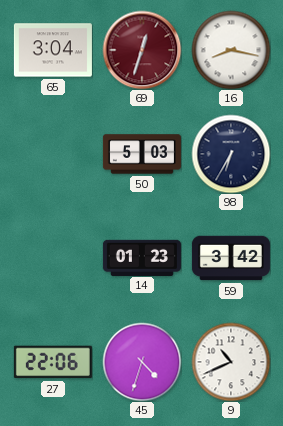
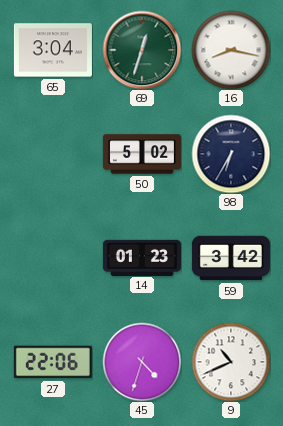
69 dial: burgundy -> green (142, 50)
50: 5:03 -> 5:02 (142, 154)
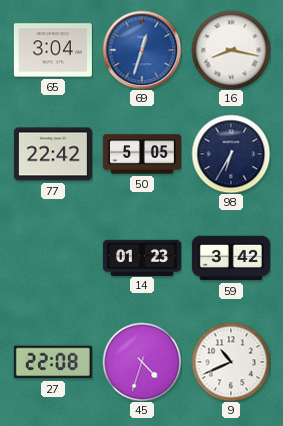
69 dial: green -> blue (142, 50)
77: none -> 22:42 (53, 154)
50: 5:02 -> 5:05 (142, 154)
27: 22:06 -> 22:08 (53, 362)
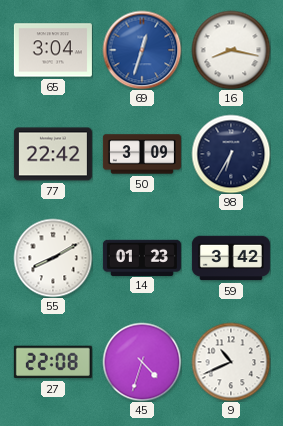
50: 5:05 -> 3:09 (142, 154)
55: none -> 8:10 (53, 258)
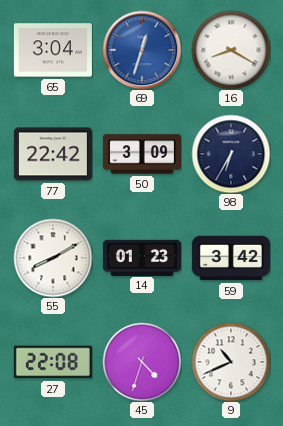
16: 8:17 -> 8:20 (231, 50)
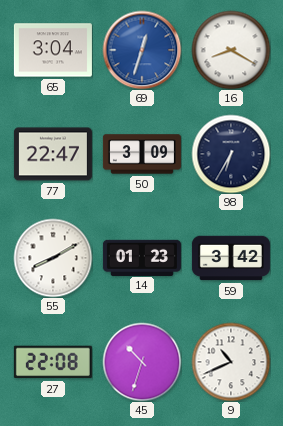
77: 22:42 -> 22:47 (53, 154)
45: 4:33 -> 10:33 (142, 362)
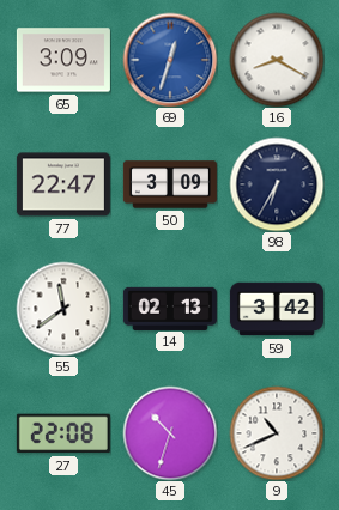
65: 3:04 -> 3:09 (63, 60)
55: 8:10 -> 11:39 (63, 309)
14: 01:23 -> 02:13 (170, 308)
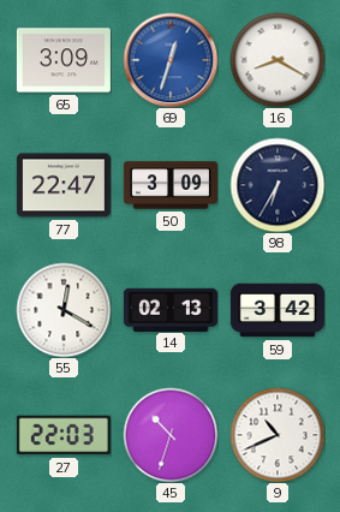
55: 11:39 -> 12:20 (64, 310)
27: 22:08 -> 22:03 (64, 435)
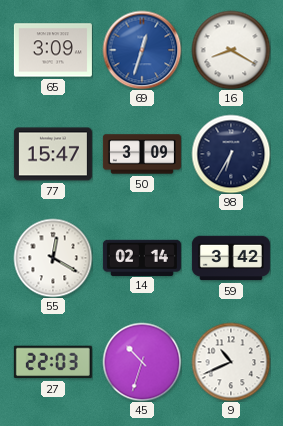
77: 22:47 -> 15:47 (53, 154)
14: 02:13 -> 02:14 (142, 257)
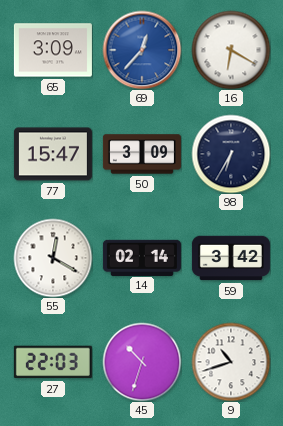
69: 12:33 -> 12:37 (142, 50)
16: 8:20 -> 6:20 (231, 50)
9: 10:41 -> 10:42 (231, 362)
